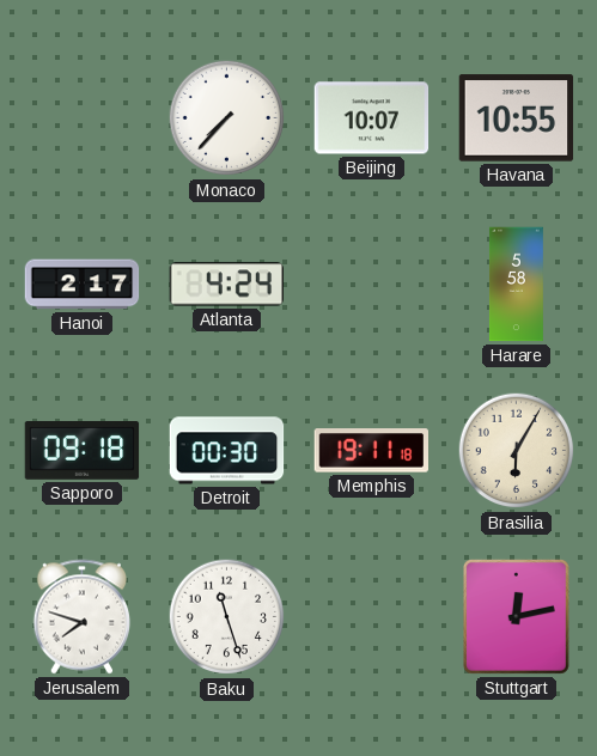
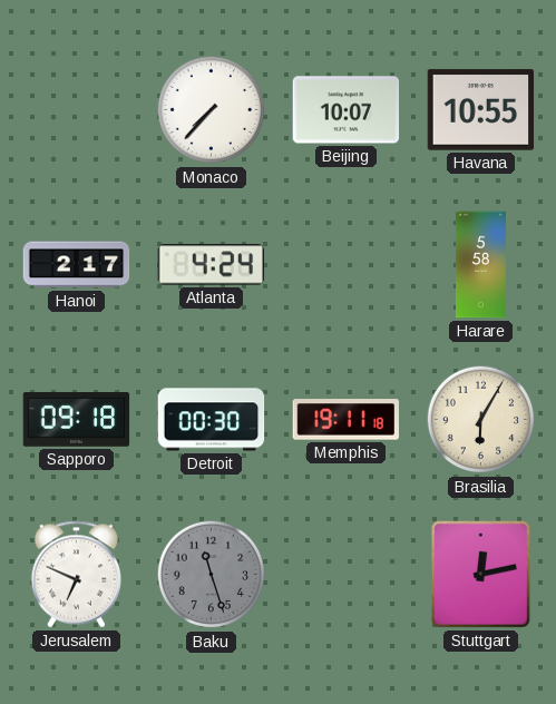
Jerusalem: 7:48 -> 6:49 (77, 575)
Baku dial: white -> grey (212, 575)
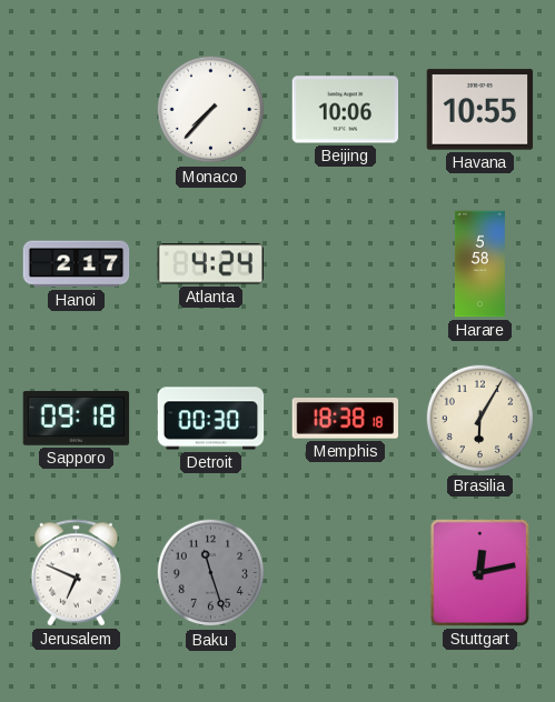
Beijing: 10:07 -> 10:06 (346, 110)
Memphis: 19:11 -> 18:38 (346, 419)
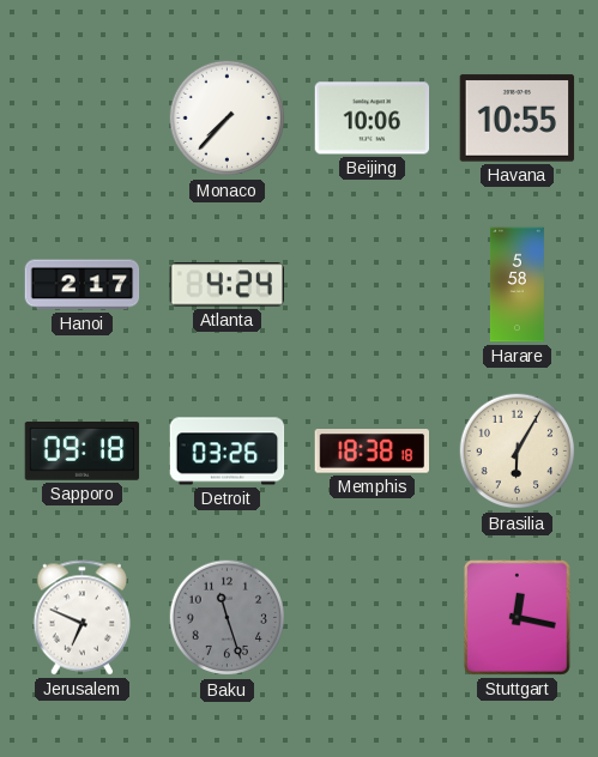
Detroit: 00:30 -> 03:26 (228, 452)
Stuttgart: 12:13 -> 12:17 (517, 617)
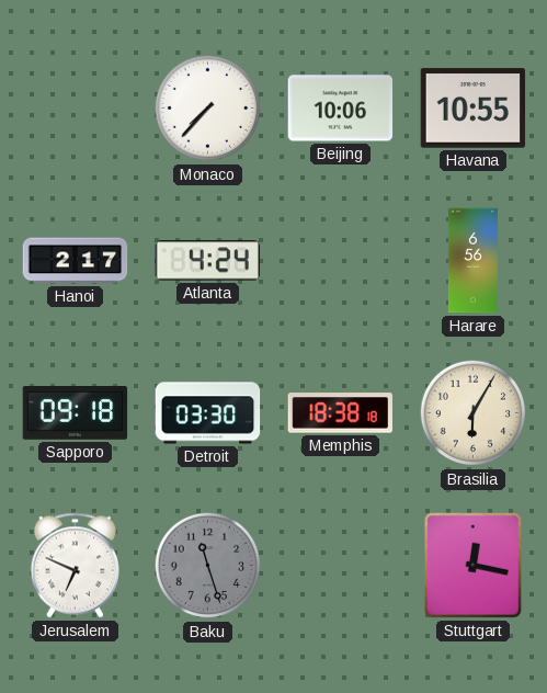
Harare: 5:58 -> 6:56 (472, 261)
Detroit: 03:26 -> 03:30 (208, 413)
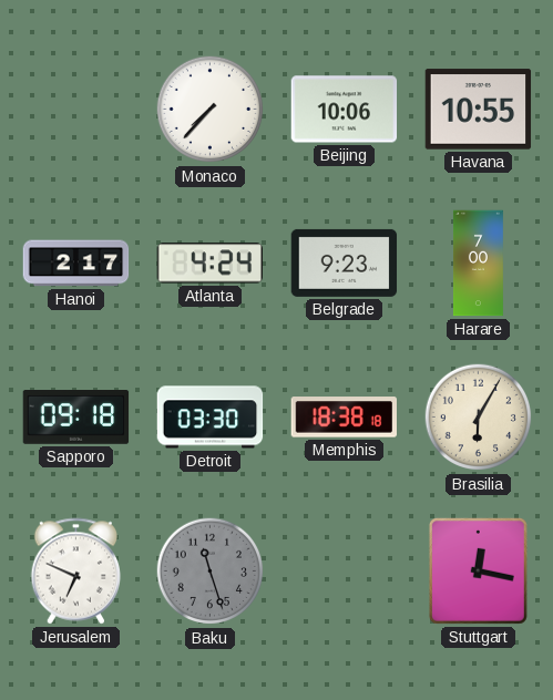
Belgrade: none -> 9:23 (345, 262)
Harare: 6:56 -> 7:00 (478, 264)
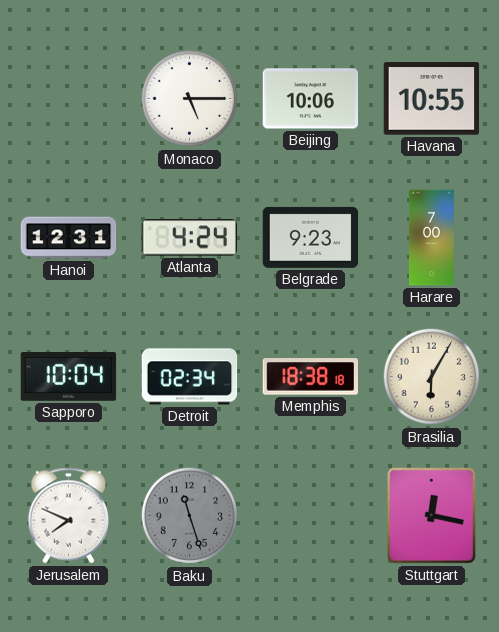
Monaco: 7:37 -> 5:15 (190, 99)
Hanoi: 2:17 -> 12:31 (69, 238)
Sapporo: 09:18 -> 10:04 (69, 377)
Detroit: 03:30 -> 02:34 (190, 377)
Jerusalem: 6:49 -> 7:49 (69, 516)
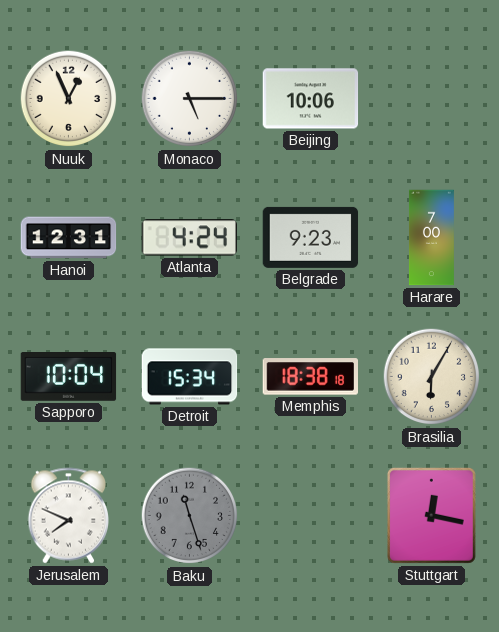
Nuuk: none -> 12:56 (69, 99)
Havana: 10:55 -> none (432, 99)
Detroit: 02:34 -> 15:34 (190, 377)
